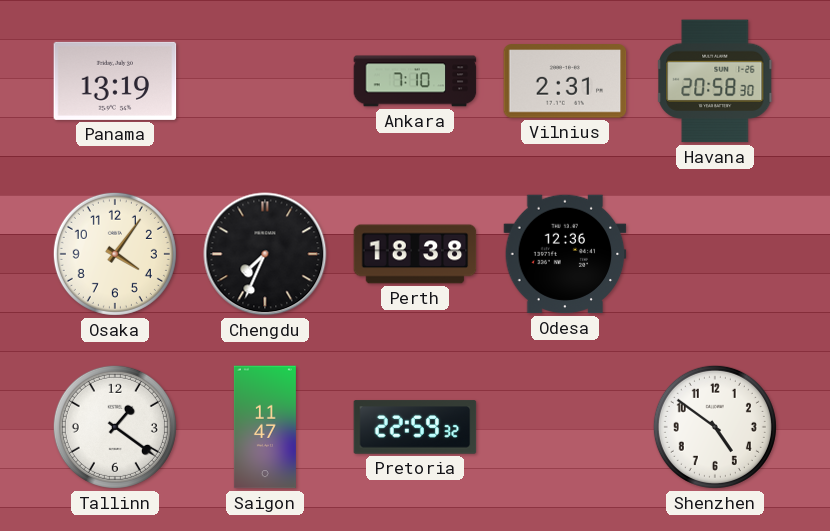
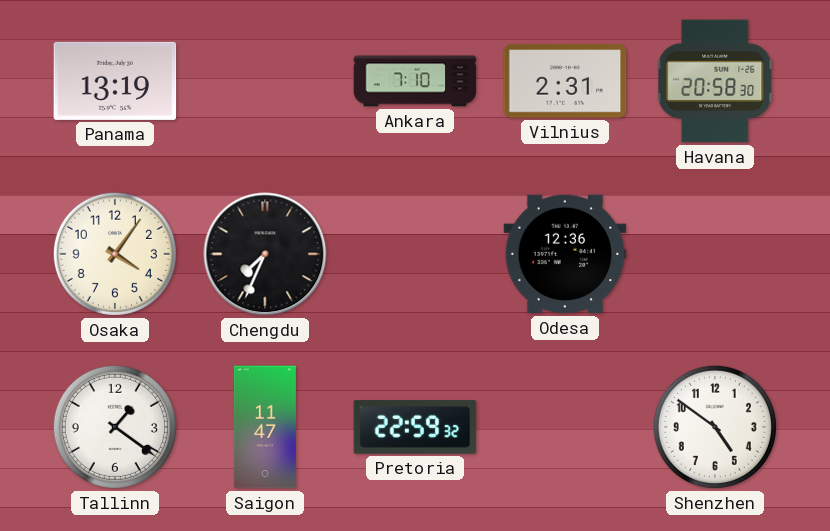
Perth: 18:38 -> none (415, 254)
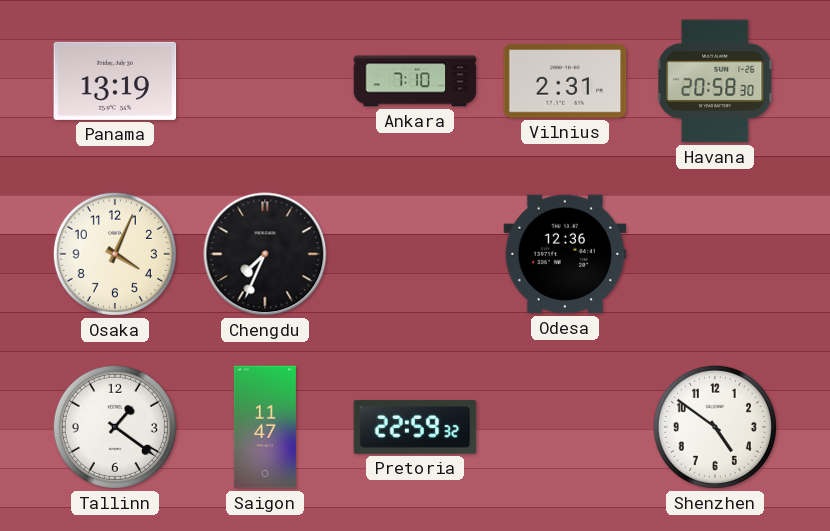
Osaka: 4:06 -> 4:04 (115, 254)
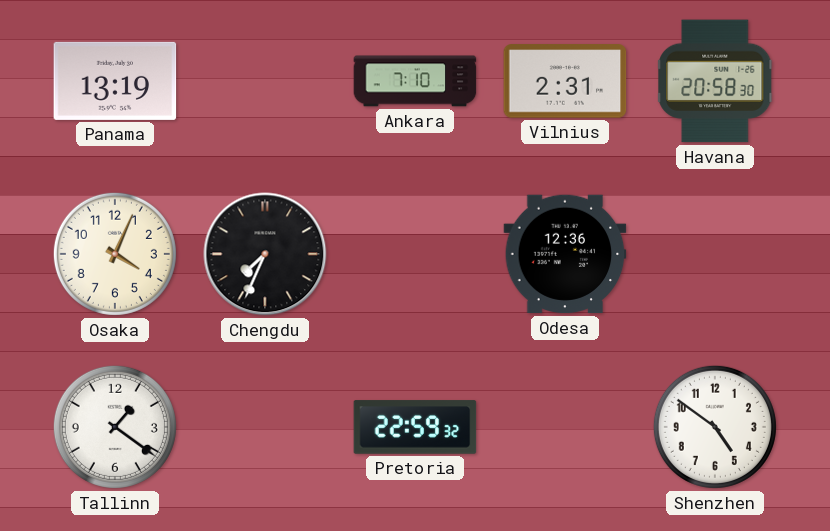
Saigon: 11:47 -> none (265, 427)
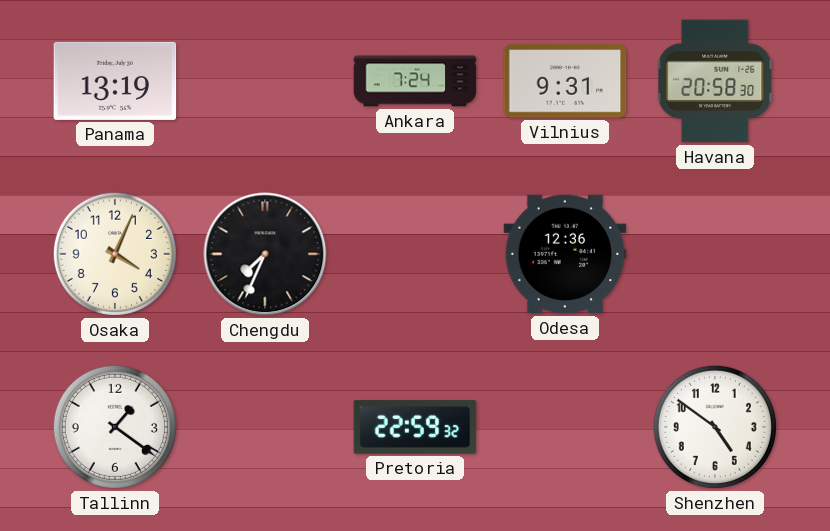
Ankara: 7:10 -> 7:24 (415, 81)
Vilnius: 2:31 -> 9:31 (565, 81)
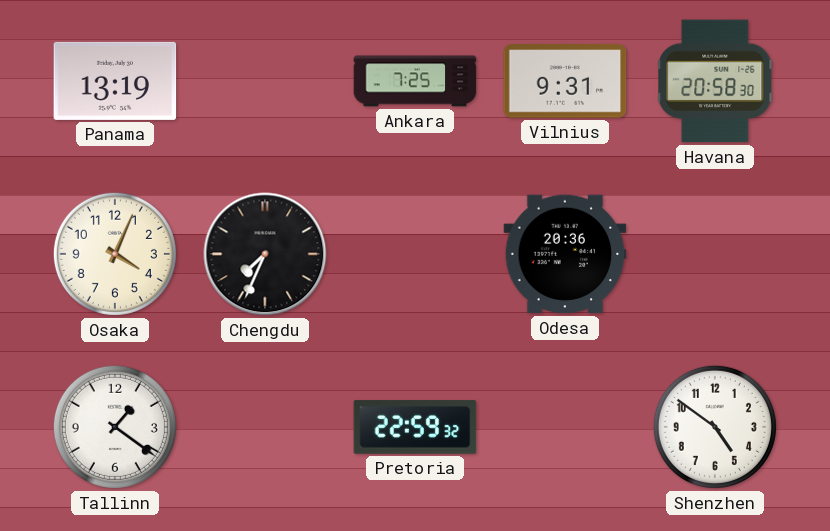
Ankara: 7:24 -> 7:25 (415, 81)
Odesa: 12:36 -> 20:36 (565, 254)
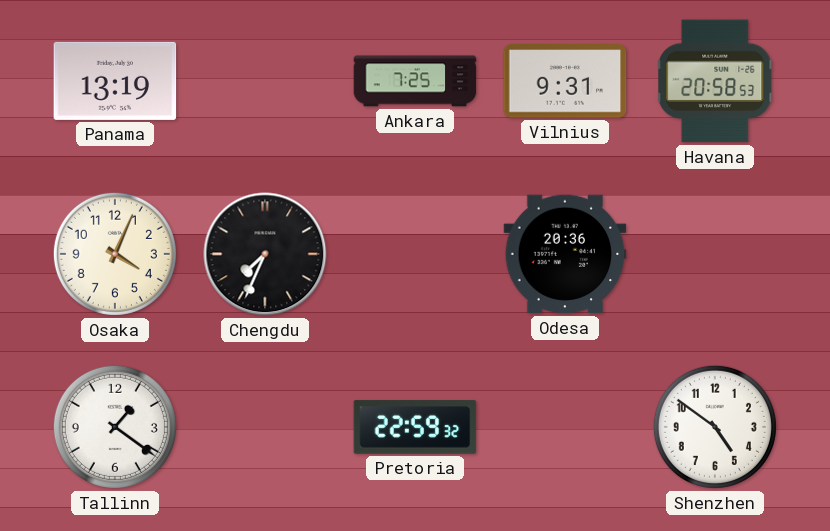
Havana: 20:58:30 -> 20:58:53 (716, 81)
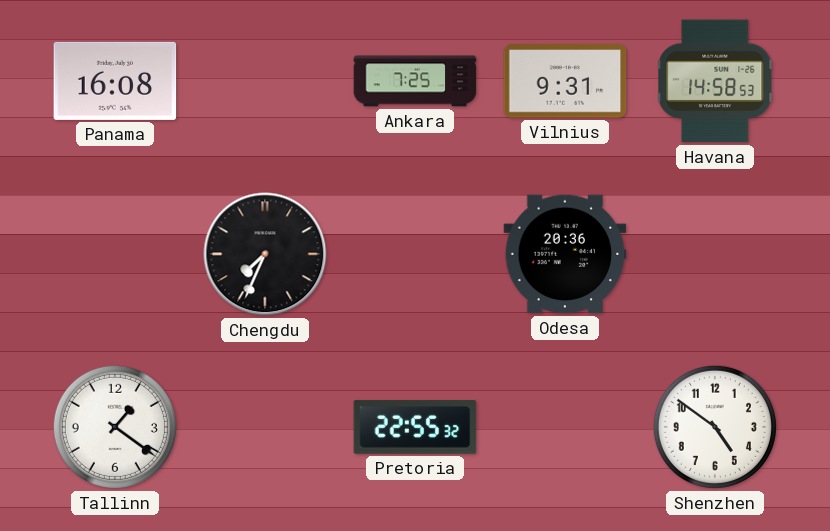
Panama: 13:19 -> 16:08 (115, 81)
Havana: 20:58 -> 14:58 (716, 81)
Osaka: 4:04 -> none (115, 254)
Pretoria: 22:59 -> 22:55 (415, 427)
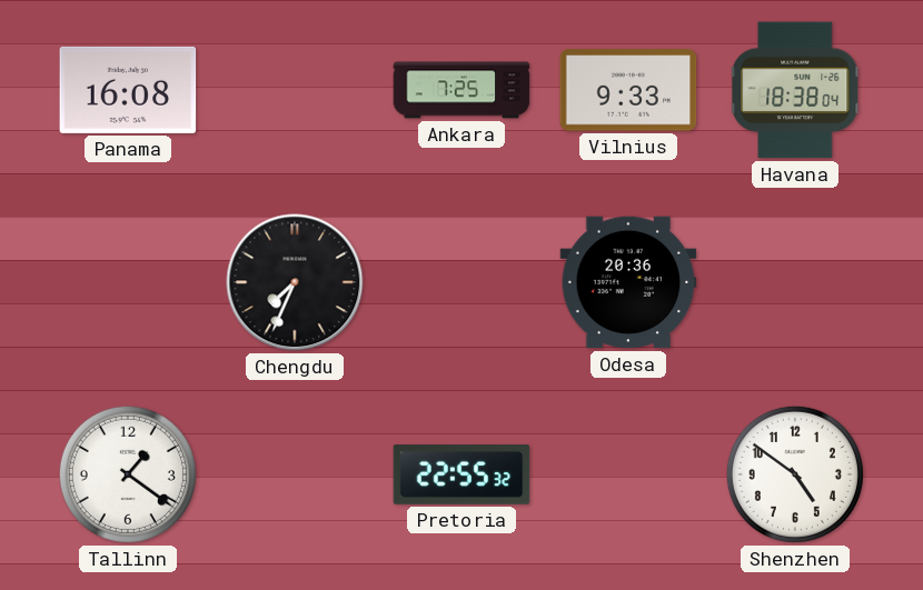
Vilnius: 9:31 -> 9:33 (628, 90)
Havana: 14:58 -> 18:38 (796, 90)
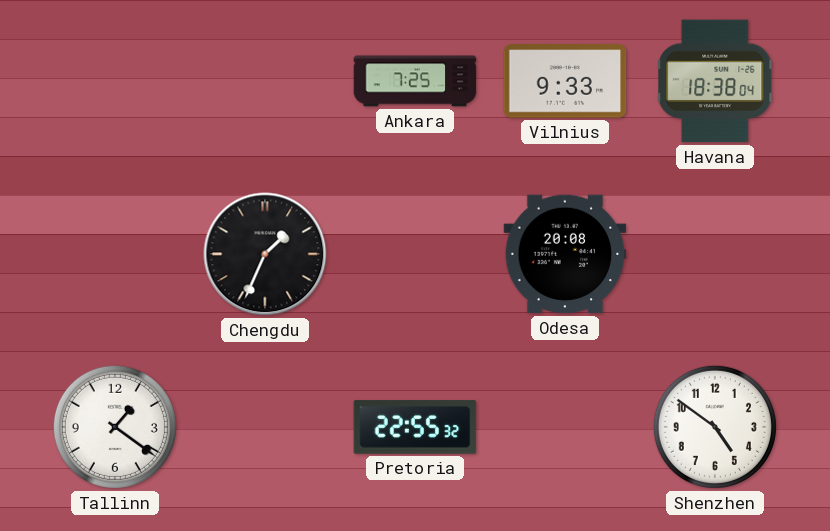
Panama: 16:08 -> none (128, 90)
Chengdu: 7:34 -> 1:34 (265, 254)
Odesa: 20:36 -> 20:08 (565, 254)
